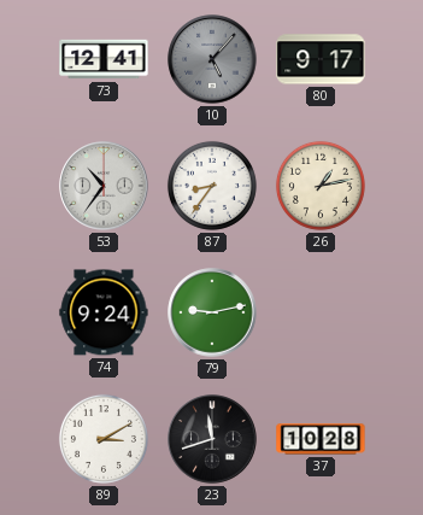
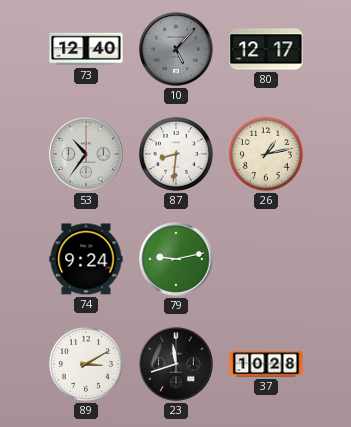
73: 12:41 -> 12:40 (86, 49)
80: 9:17 -> 12:17 (266, 49)
87: 8:36 -> 8:31 (176, 154)
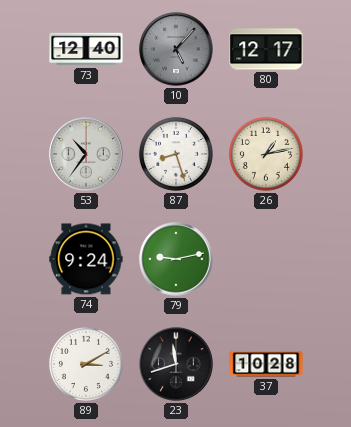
87: 8:31 -> 8:27 (176, 154)
